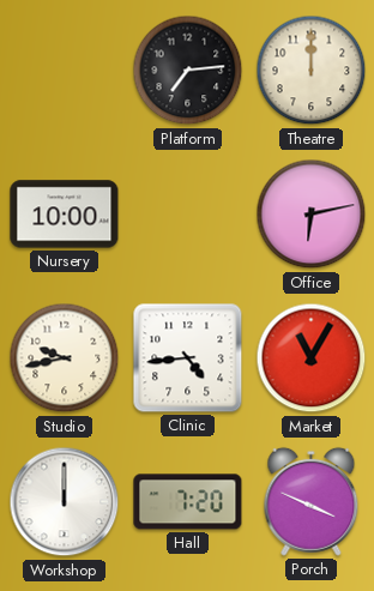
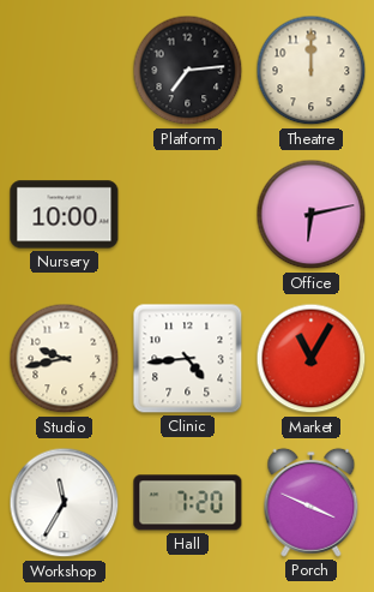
Workshop: 12:00 -> 11:35 (65, 503)
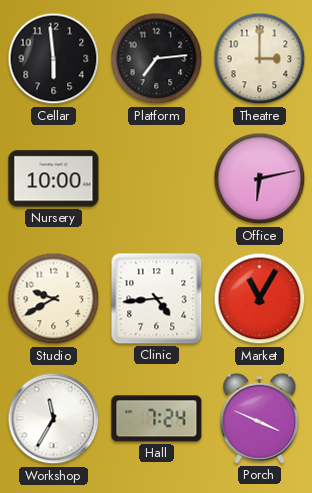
Cellar: none -> 5:59 (54, 59)
Theatre: 12:00 -> 3:00 (260, 59)
Studio: 9:43 -> 9:40 (54, 299)
Hall: 7:20 -> 7:24 (157, 419)
